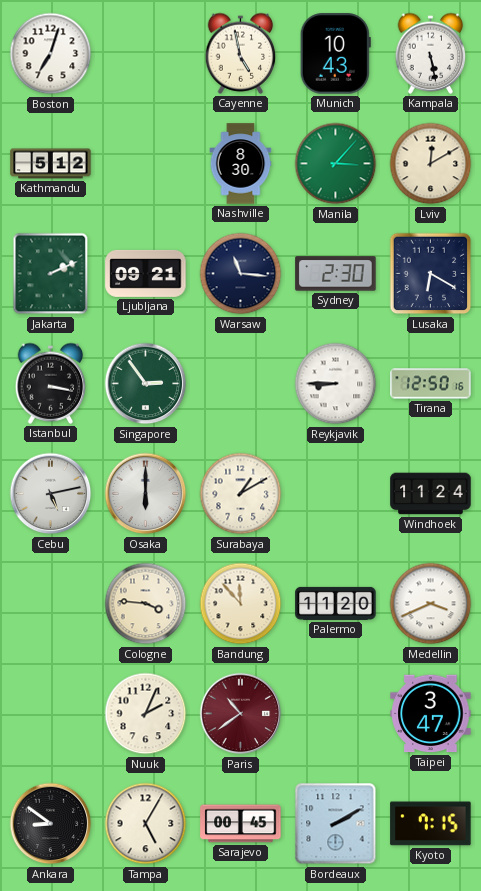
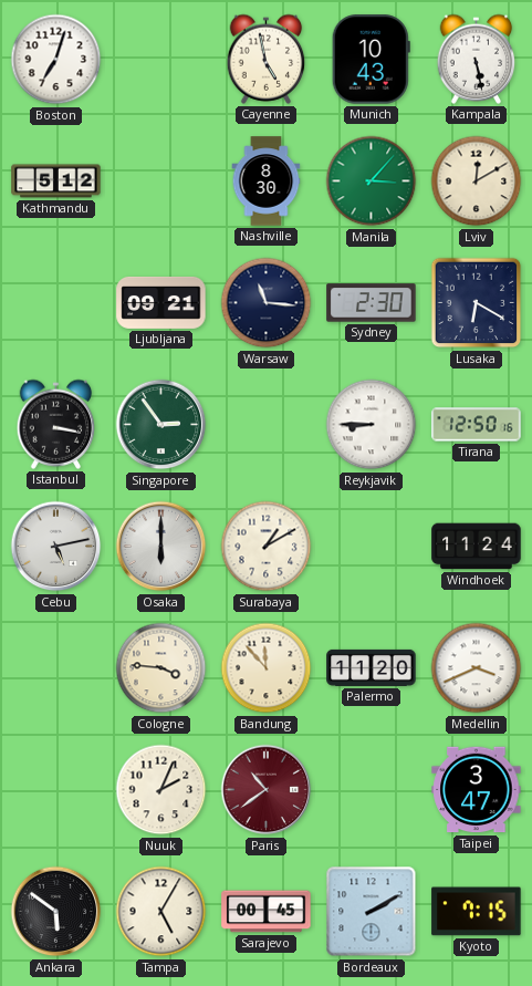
Jakarta: 2:11 -> none (51, 274)
Ankara: 8:51 -> 5:51 (56, 912)
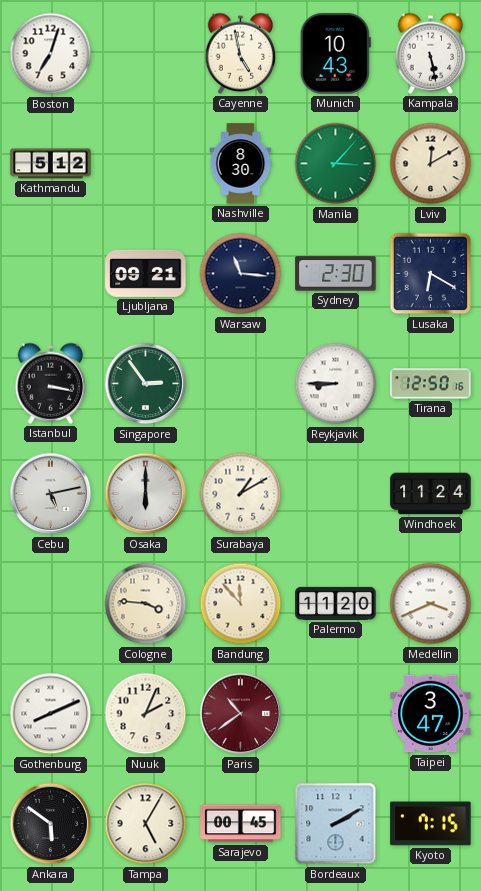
Gothenburg: none -> 8:11 (51, 714)
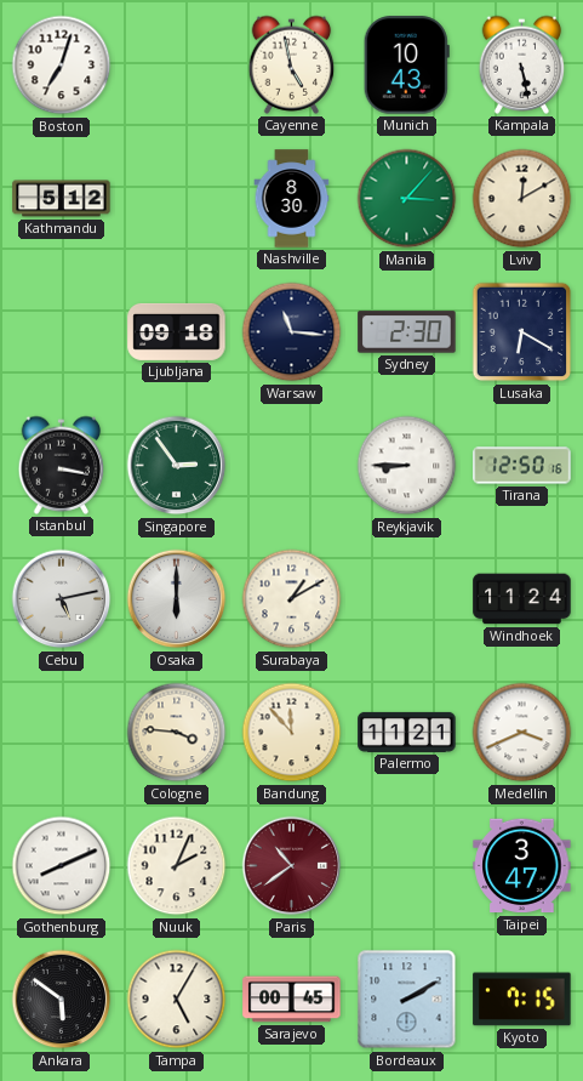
Ljubljana: 09:21 -> 09:18 (177, 331)
Palermo: 11:20 -> 11:21 (407, 732)
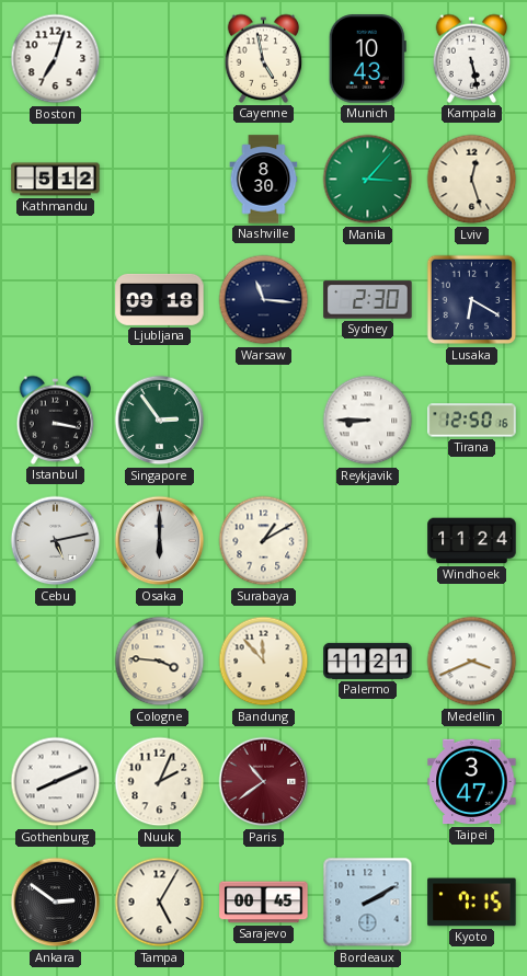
Lviv: 12:10 -> 12:27 (472, 180)
Ankara: 5:51 -> 2:51 (56, 903)
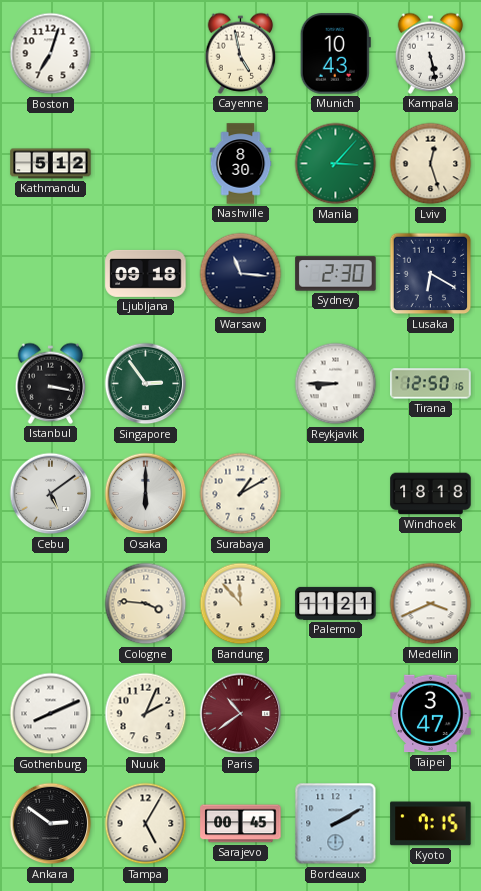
Cebu: 5:13 -> 5:09 (51, 494)
Windhoek: 11:24 -> 18:18 (431, 494)
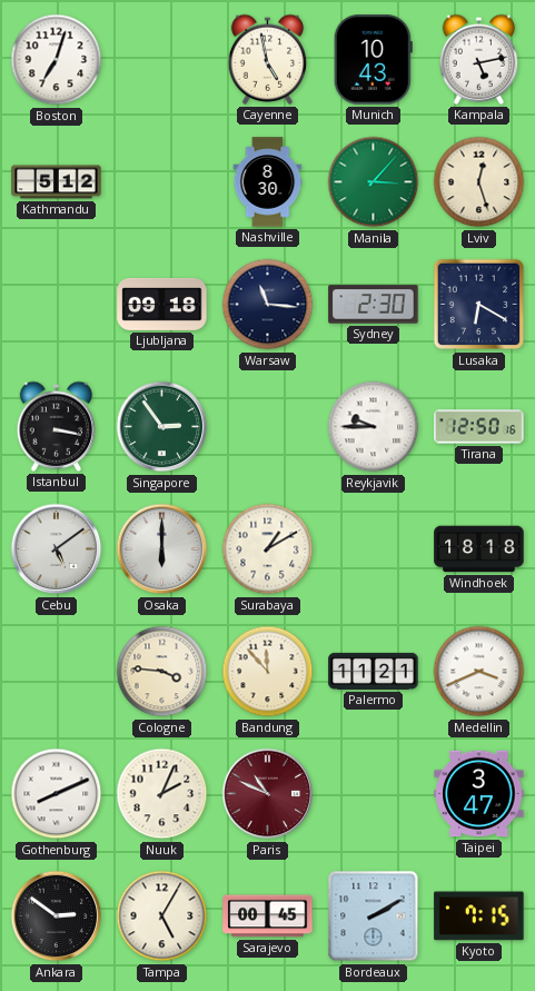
Kampala: 5:28 -> 5:13 (479, 59)
Reykjavik: 8:45 -> 9:45 (374, 427)
Paris: 10:39 -> 10:49 (268, 794)
